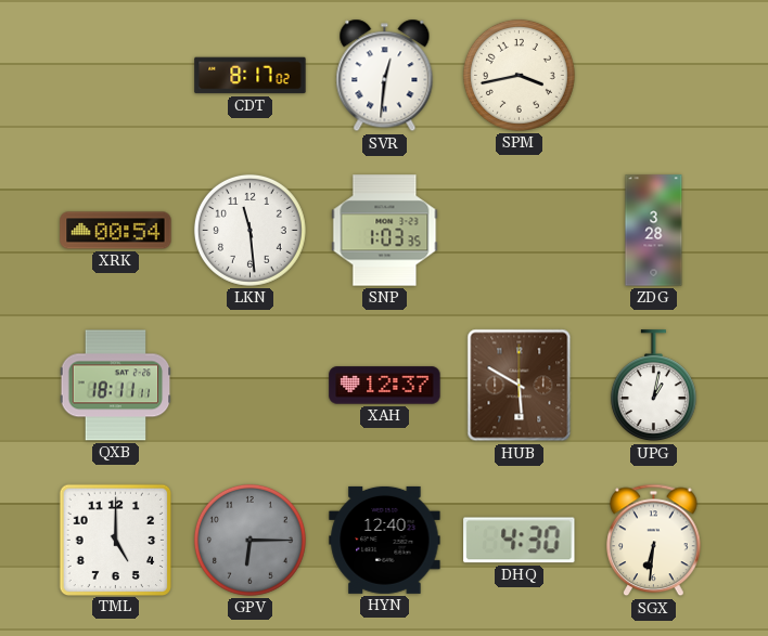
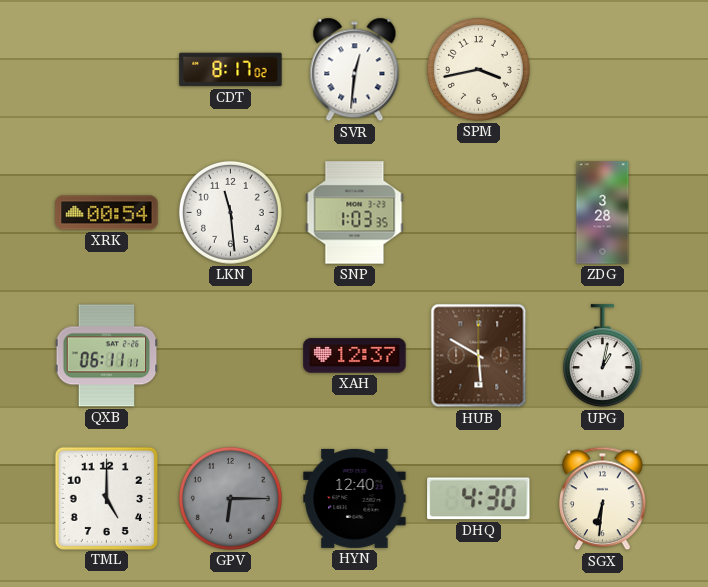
QXB: 18:11 -> 06:11 (107, 356)
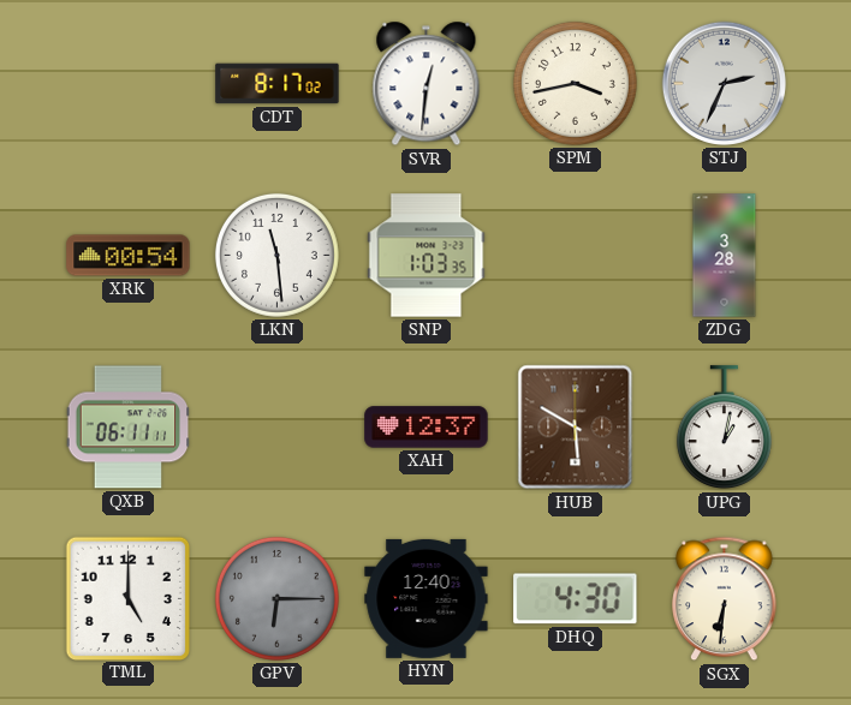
STJ: none -> 2:34 (724, 83)
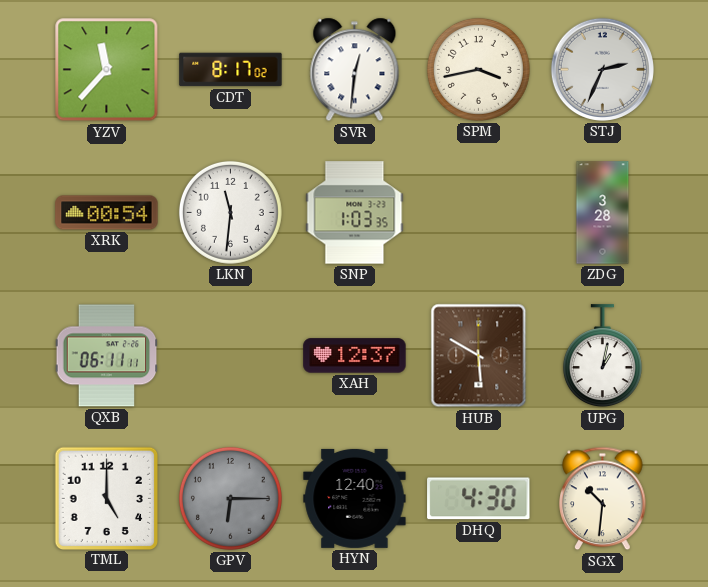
YZV: none -> 11:37 (107, 70)
LKN: 11:29 -> 11:31 (230, 212)
SGX: 6:31 -> 10:31 (603, 499)
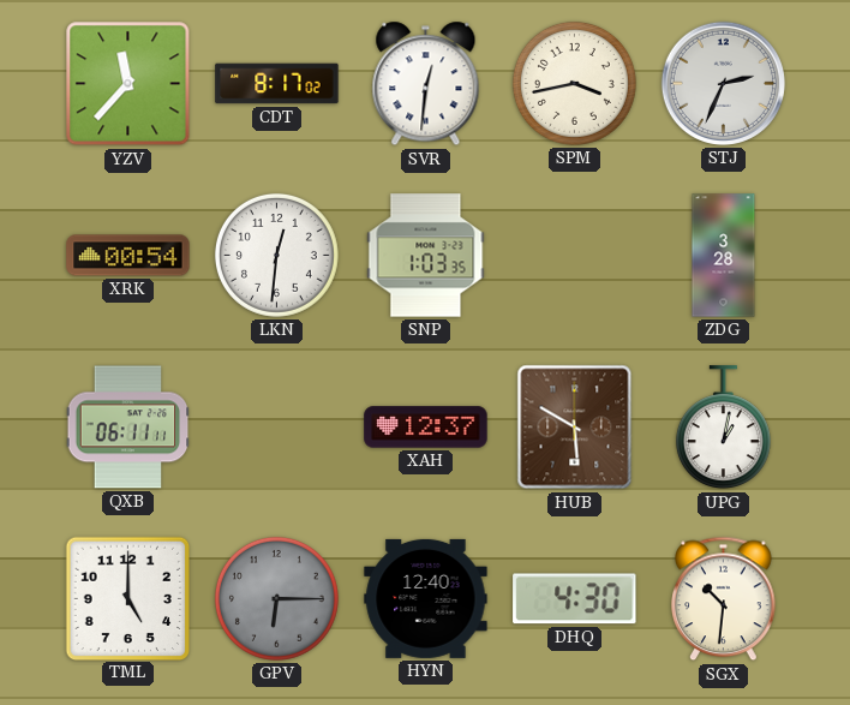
LKN: 11:31 -> 12:31 (276, 255)
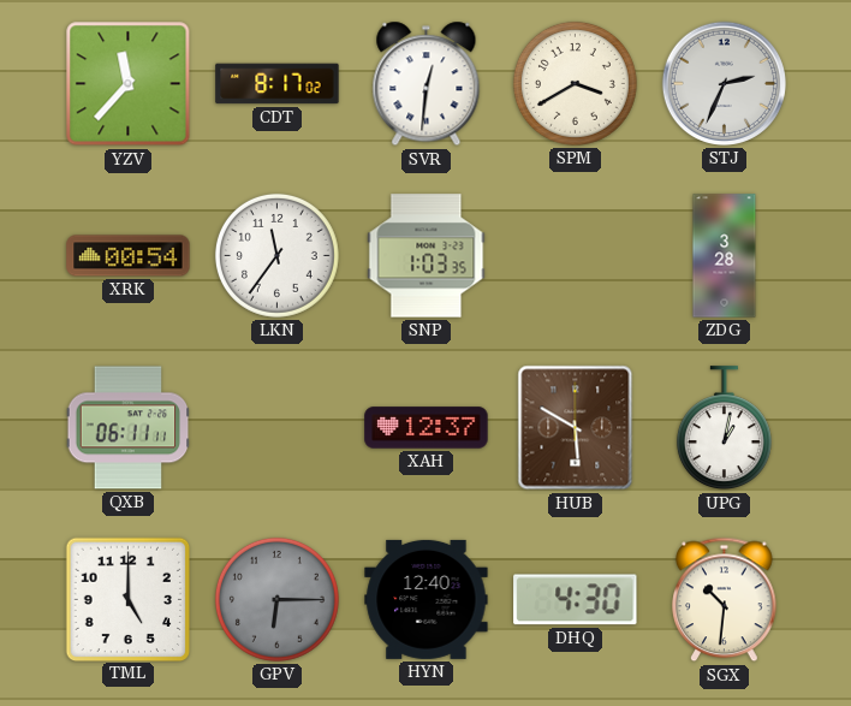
SPM: 3:43 -> 3:40 (575, 83)
LKN: 12:31 -> 11:36 (276, 255)
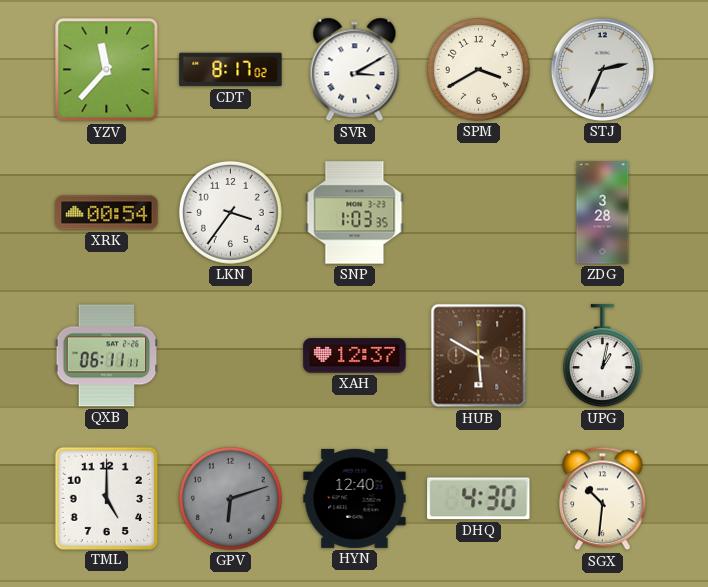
SVR: 12:31 -> 3:10 (355, 70)
LKN: 11:36 -> 3:36 (230, 212)
GPV: 6:15 -> 6:12 (230, 498)
